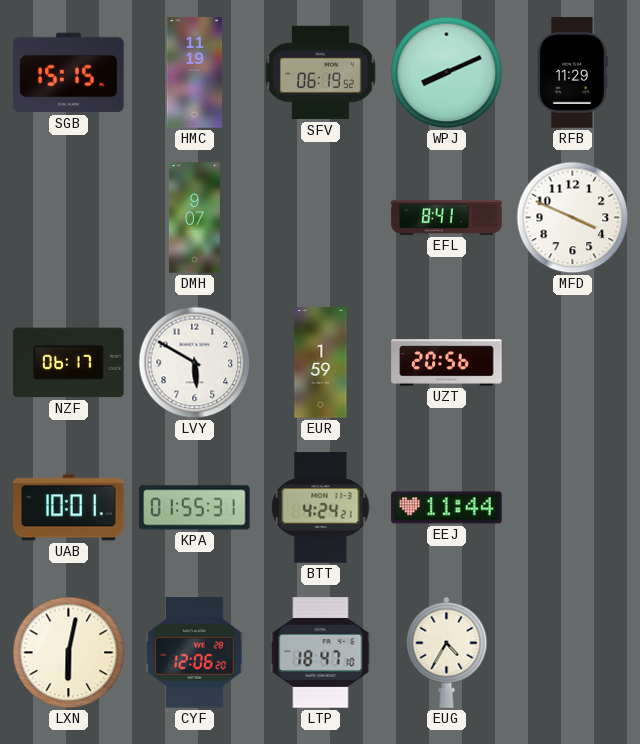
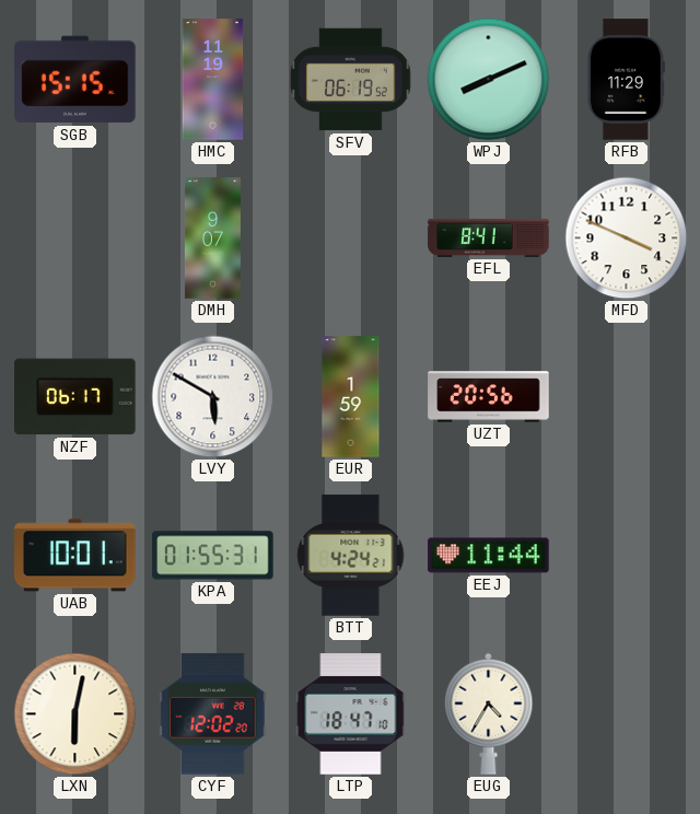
CYF: 12:06 -> 12:02 (213, 714)
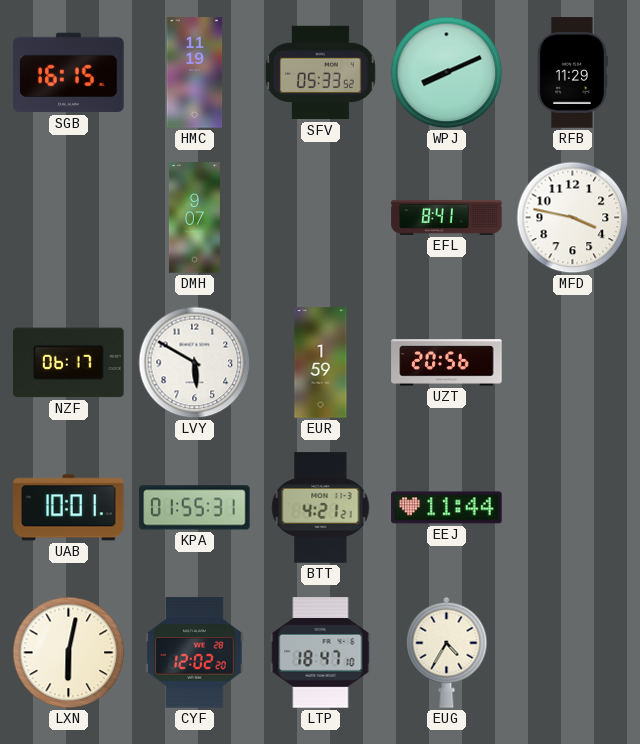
SGB: 15:15 -> 16:15 (69, 73)
SFV: 06:19 -> 05:33 (321, 73)
MFD: 3:49 -> 3:47 (573, 218)
BTT: 4:24 -> 4:21 (321, 508)
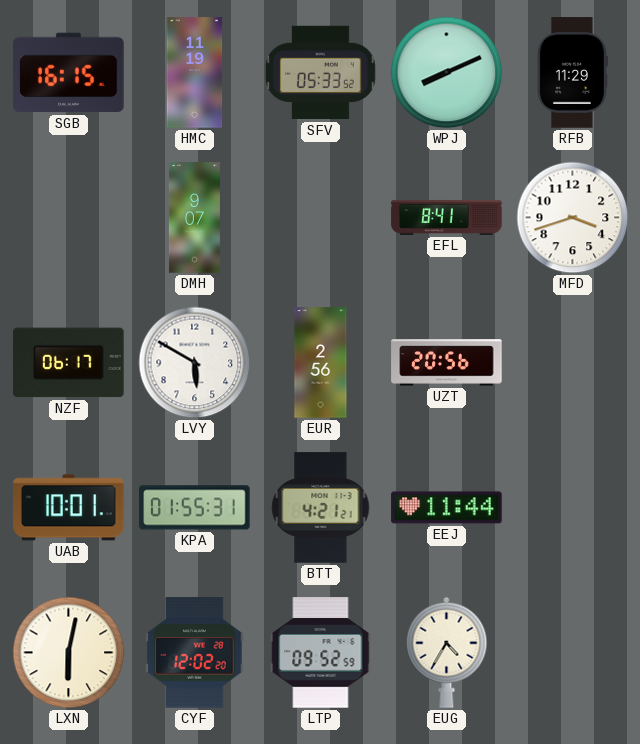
MFD: 3:47 -> 3:42 (573, 218)
EUR: 1:59 -> 2:56 (321, 363)
LTP: 18:47 -> 09:52 (321, 653)
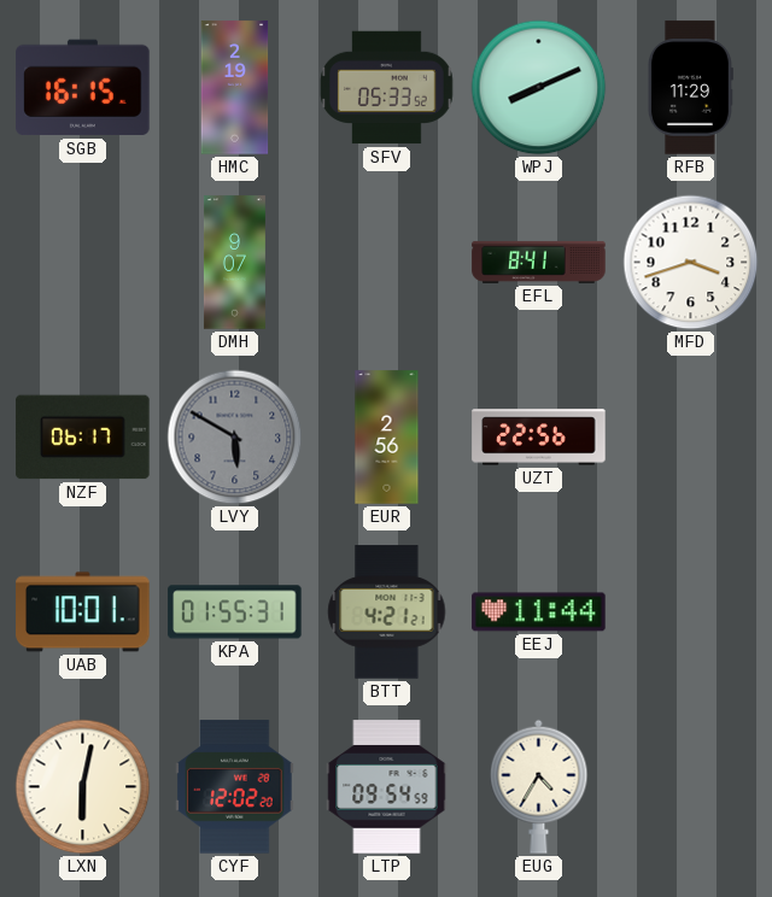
HMC: 11:19 -> 2:19 (235, 88)
LVY dial: white -> grey (235, 438)
UZT: 20:56 -> 22:56 (539, 438)
LTP: 09:52 -> 09:54 (387, 787)
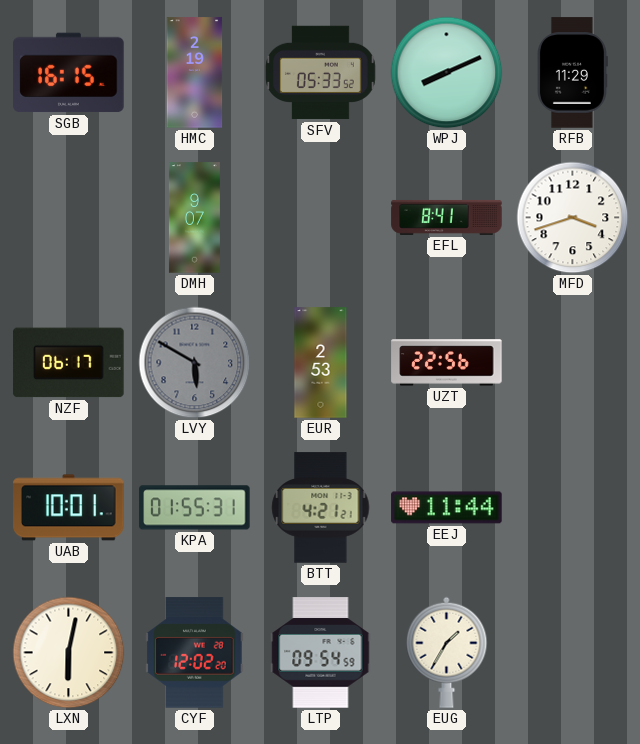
EUR: 2:56 -> 2:53 (321, 363)
EUG: 4:35 -> 1:35 (447, 652)
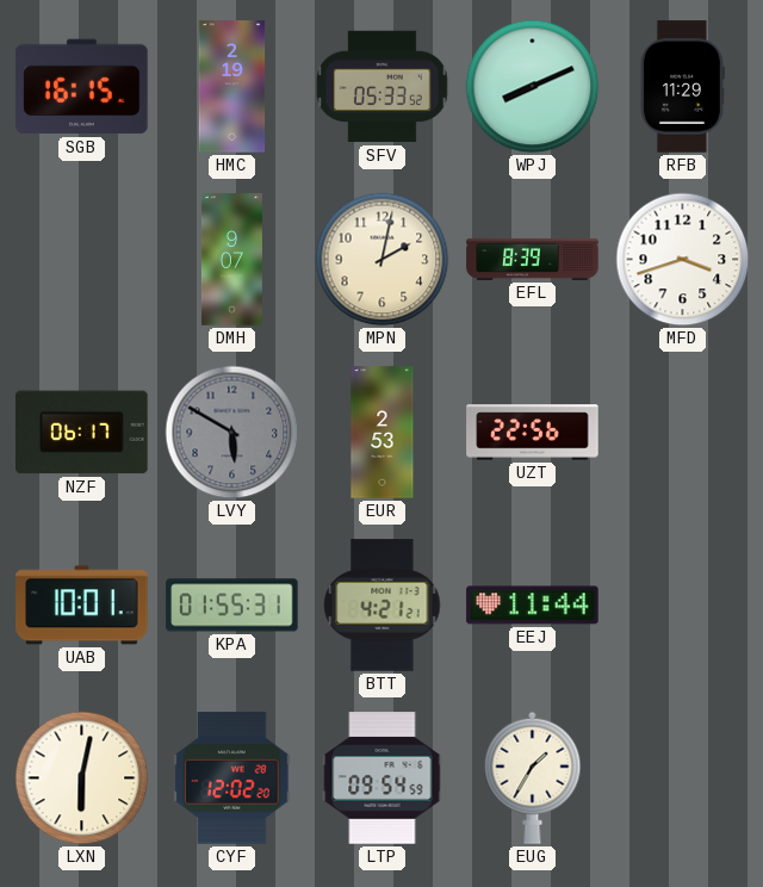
MPN: none -> 2:02 (383, 260)
EFL: 8:41 -> 8:39 (533, 259)
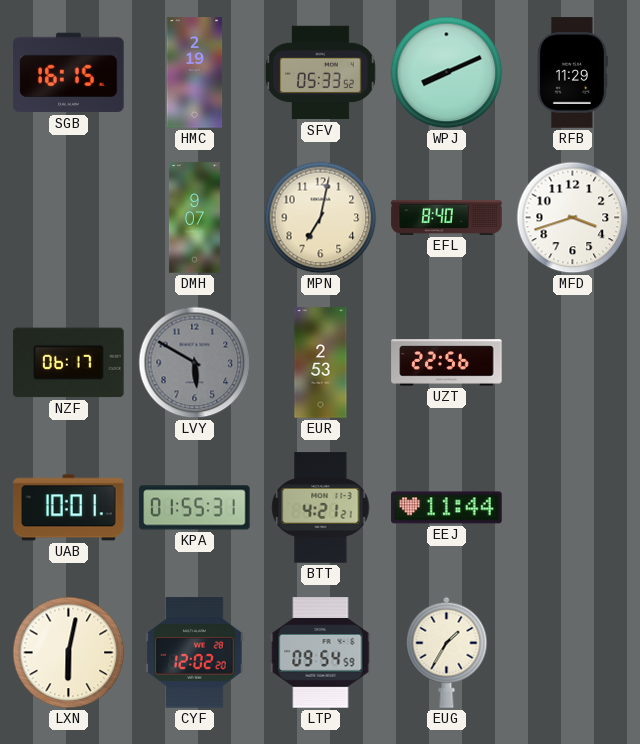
MPN: 2:02 -> 7:02 (321, 218)
EFL: 8:39 -> 8:40 (447, 217)
